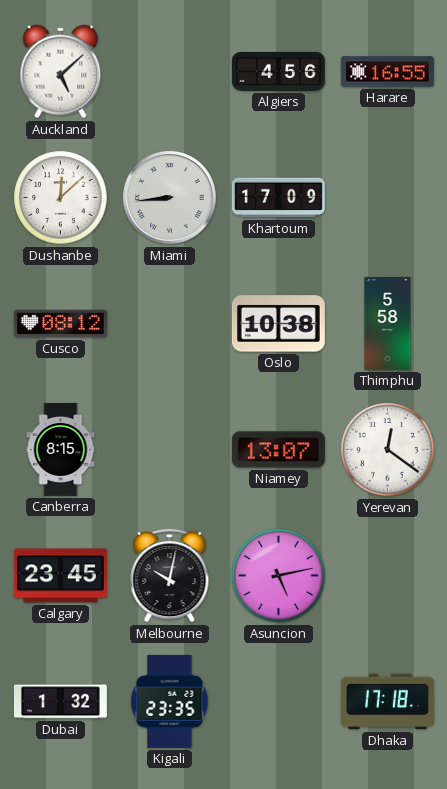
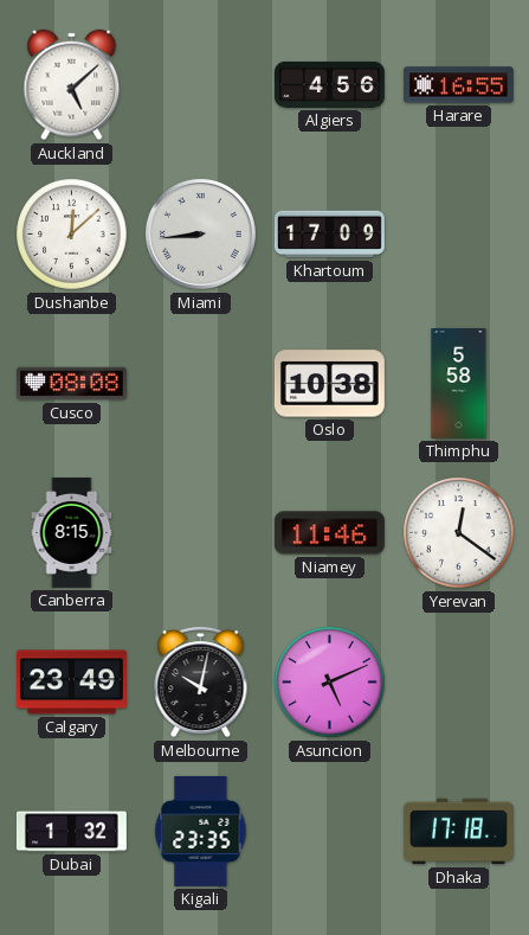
Cusco: 08:12 -> 08:08 (71, 384)
Niamey: 13:07 -> 11:46 (329, 533)
Calgary: 23:45 -> 23:49 (71, 683)
Asuncion: 5:13 -> 5:11 (330, 683)
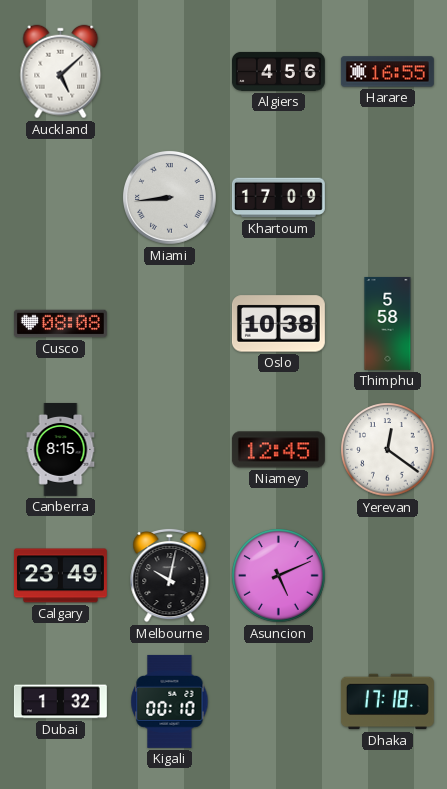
Dushanbe: 12:08 -> none (72, 235)
Niamey: 11:46 -> 12:45 (278, 450)
Kigali: 23:35 -> 00:10 (170, 701)
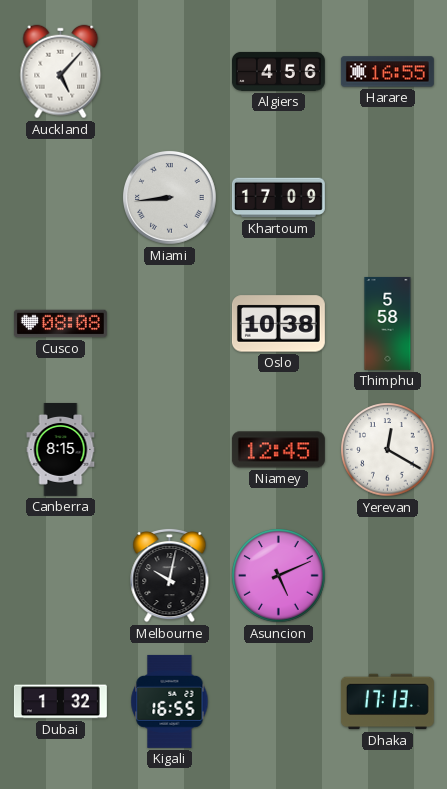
Auckland: 5:08 -> 5:07 (61, 72)
Yerevan: 12:21 -> 12:20 (388, 450)
Calgary: 23:49 -> none (60, 576)
Kigali: 00:10 -> 16:55 (170, 701)
Dhaka: 17:18 -> 17:13 (387, 702)
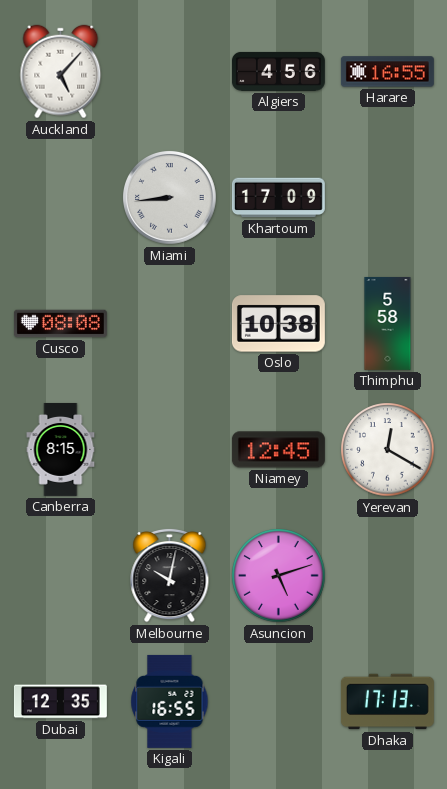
Asuncion: 5:11 -> 5:12 (279, 576)
Dubai: 1:32 -> 12:35 (60, 702)
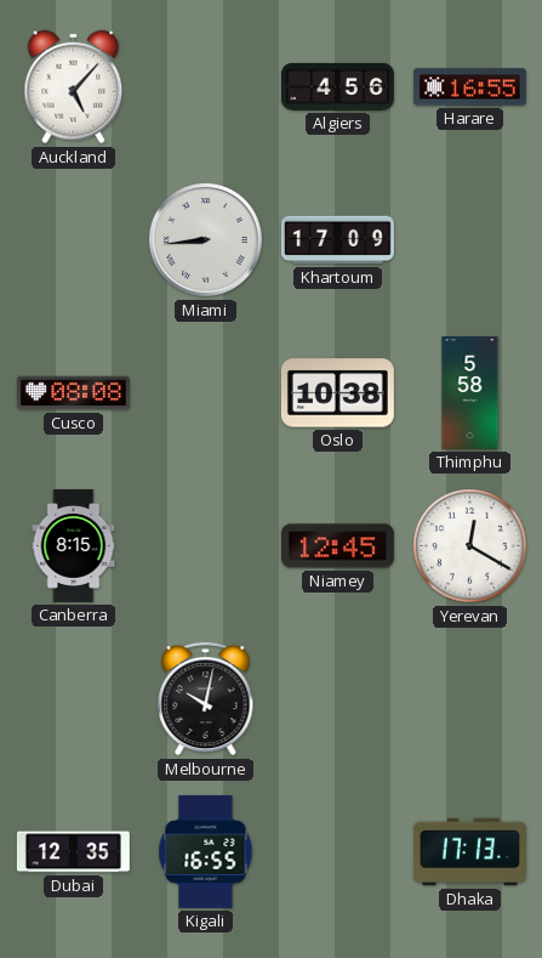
Asuncion: 5:12 -> none (279, 576)
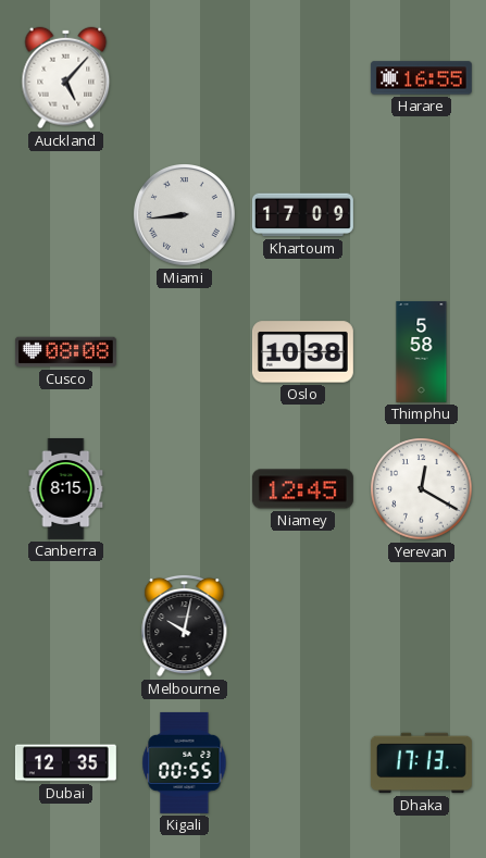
Algiers: 4:56 -> none (337, 86)
Kigali: 16:55 -> 00:55 (185, 762)
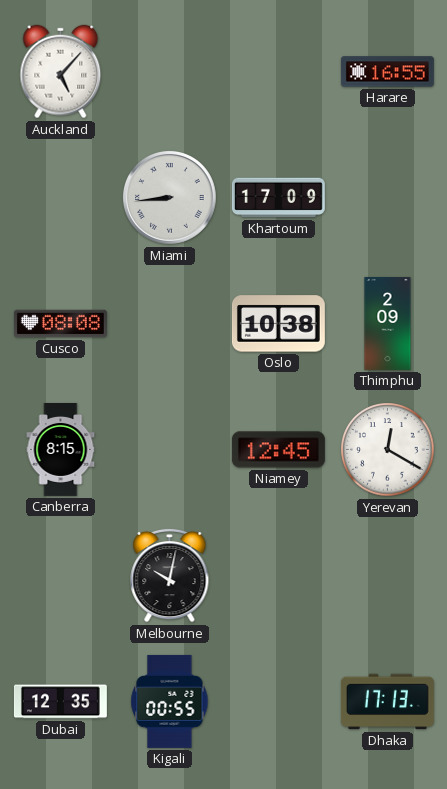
Thimphu: 5:58 -> 2:09 (388, 323)
